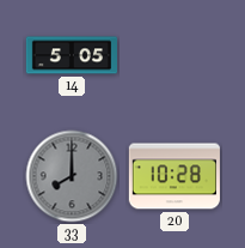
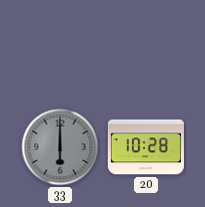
14: 5:05 -> none (71, 55)
33: 8:00 -> 6:00 (60, 147)
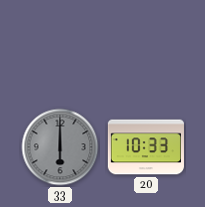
20: 10:28 -> 10:33 (146, 147)
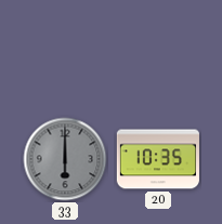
20: 10:33 -> 10:35 (158, 159)
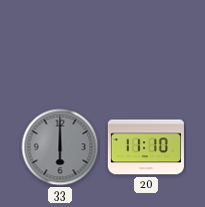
20: 10:35 -> 11:10 (146, 147)
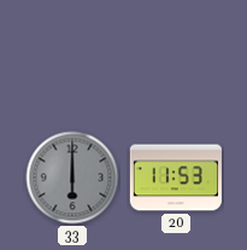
20: 11:10 -> 11:53 (176, 178)
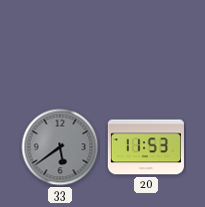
33: 6:00 -> 5:39 (60, 147)
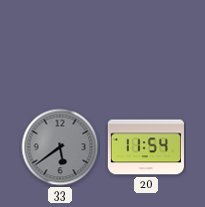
20: 11:53 -> 11:54 (146, 147)
